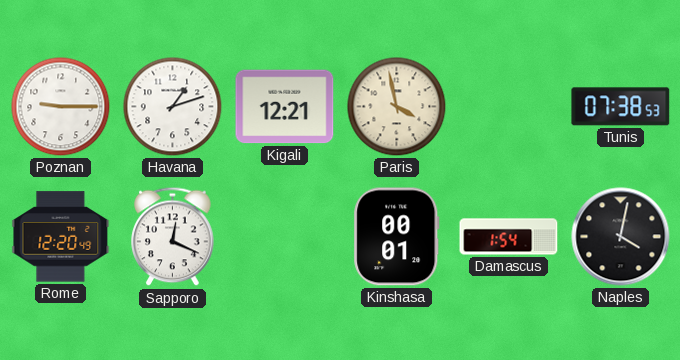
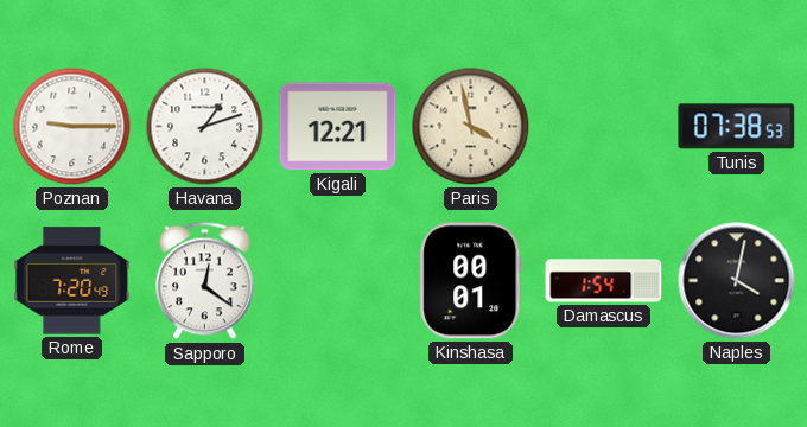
Rome: 12:20 -> 7:20 (72, 281)
Sapporo: 12:19 -> 12:21 (205, 281)
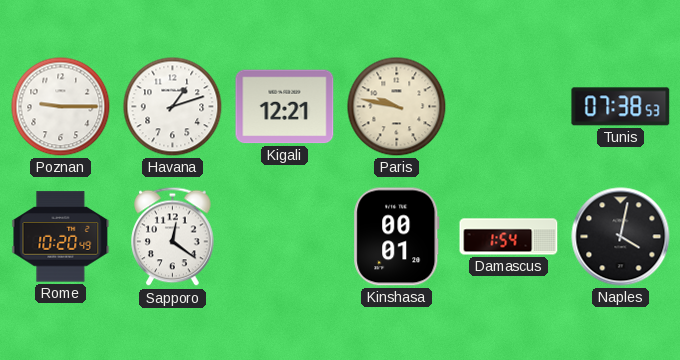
Paris: 3:58 -> 9:47 (397, 107)
Rome: 7:20 -> 10:20 (61, 237)
